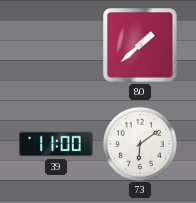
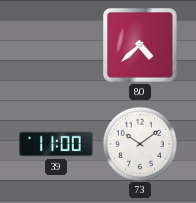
80: 1:38 -> 4:38 (140, 45)
73: 6:09 -> 10:09 (139, 143)
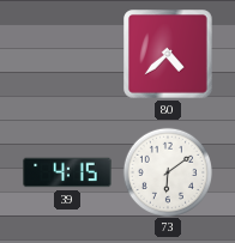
39: 11:00 -> 4:15 (67, 172)
73: 10:09 -> 6:09 (167, 171)
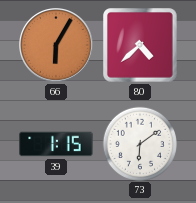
66: none -> 6:05 (57, 46)
39: 4:15 -> 1:15 (56, 144)
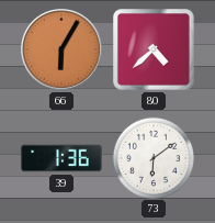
39: 1:15 -> 1:36 (61, 158)
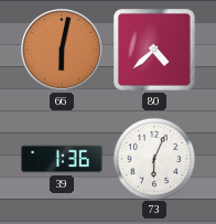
66: 6:05 -> 6:02 (63, 51)
73: 6:09 -> 6:04 (153, 158)
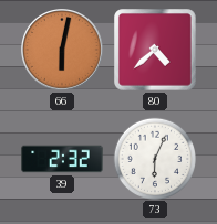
39: 1:36 -> 2:32 (62, 159)
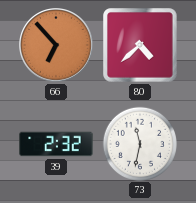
66: 6:02 -> 6:53 (57, 46)
73: 6:04 -> 11:32 (139, 143)
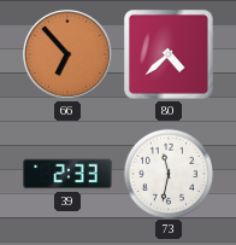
39: 2:32 -> 2:33 (67, 174)
